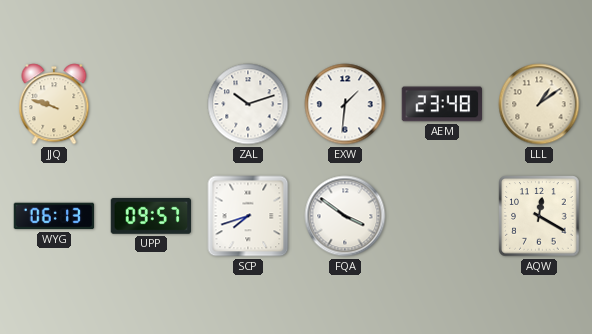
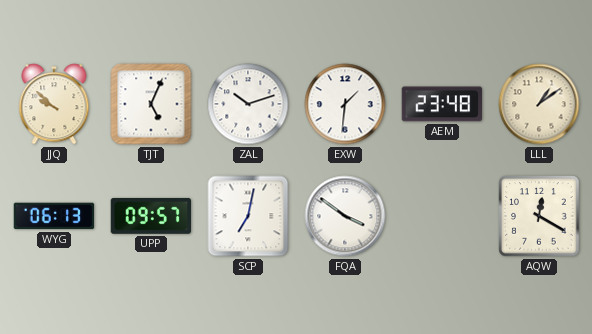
JJQ: 9:48 -> 9:52 (54, 104)
TJT: none -> 5:04 (151, 104)
SCP: 7:42 -> 7:02 (248, 216)
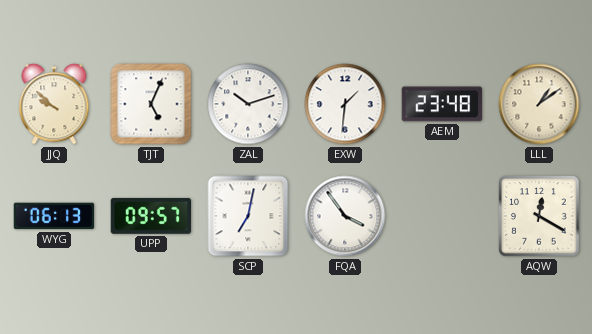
FQA: 3:51 -> 3:54 (345, 216)
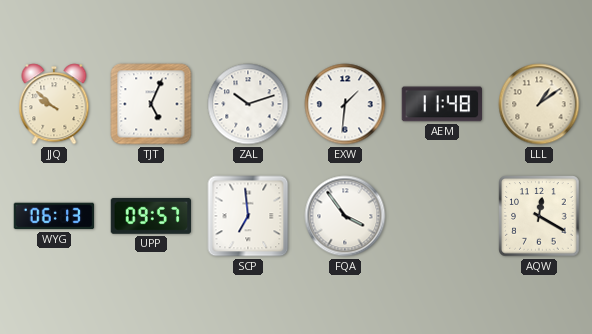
AEM: 23:48 -> 11:48 (441, 104)
SCP: 7:02 -> 6:59 (248, 216)
